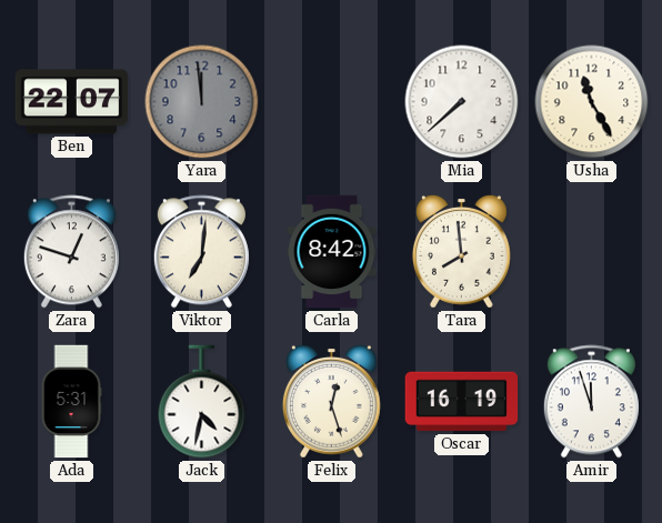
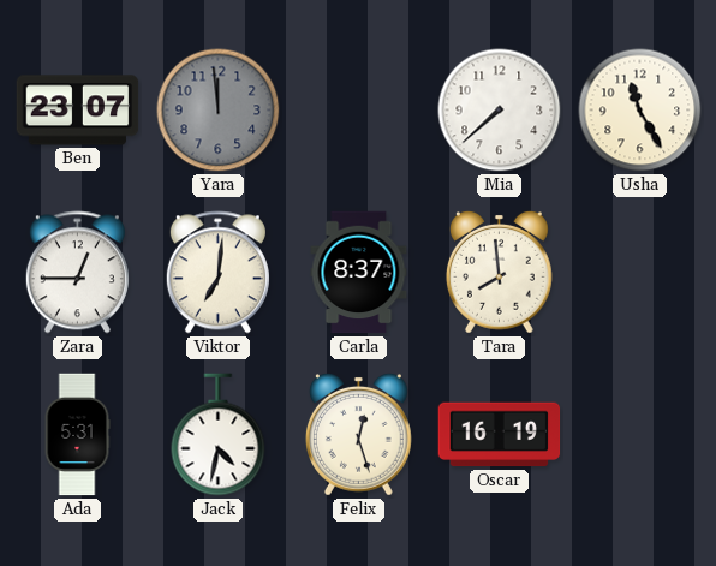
Ben: 22:07 -> 23:07 (78, 111)
Zara: 12:48 -> 12:45 (77, 273)
Carla: 8:42 -> 8:37 (359, 273)
Amir: 11:57 -> none (591, 402)
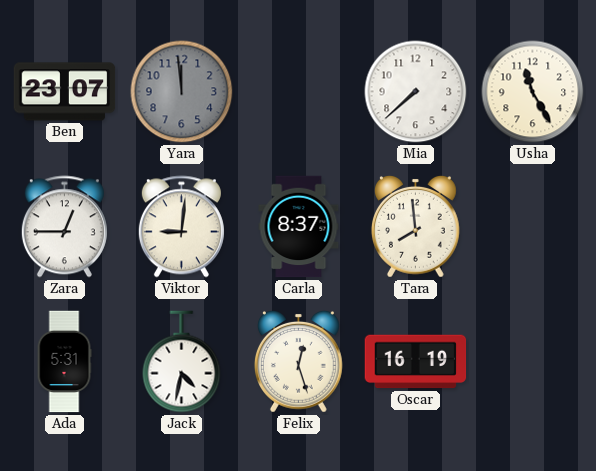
Viktor: 7:01 -> 9:01 (181, 227)
